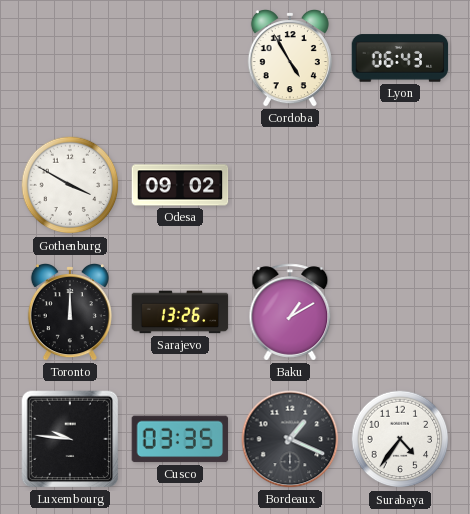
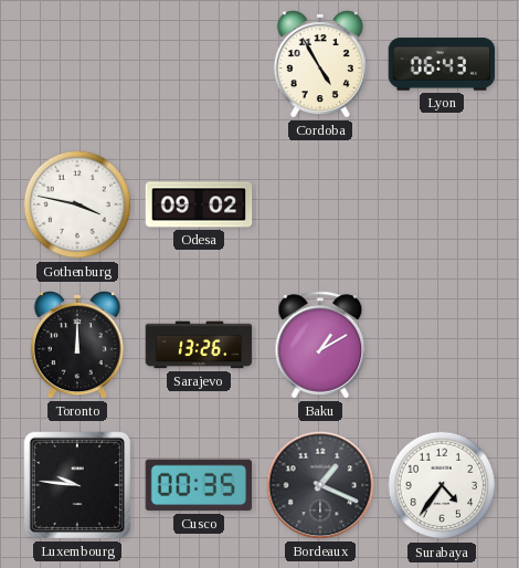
Gothenburg: 3:50 -> 3:47 (77, 204)
Cusco: 03:35 -> 00:35 (199, 485)
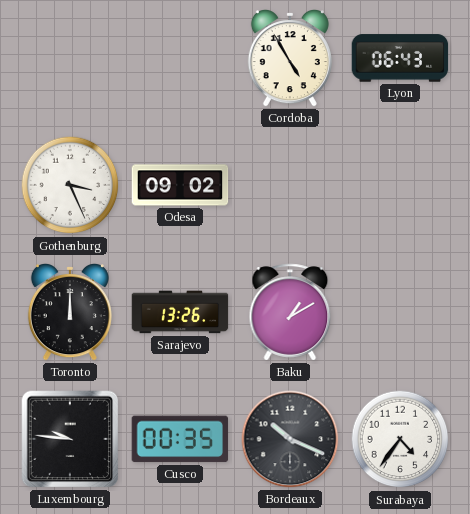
Gothenburg: 3:47 -> 3:26 (70, 185)
Bordeaux: 1:19 -> 10:19 (290, 439)
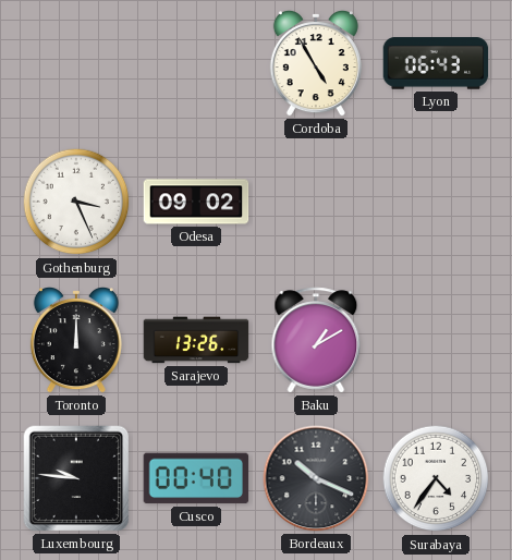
Cusco: 00:35 -> 00:40 (196, 478)
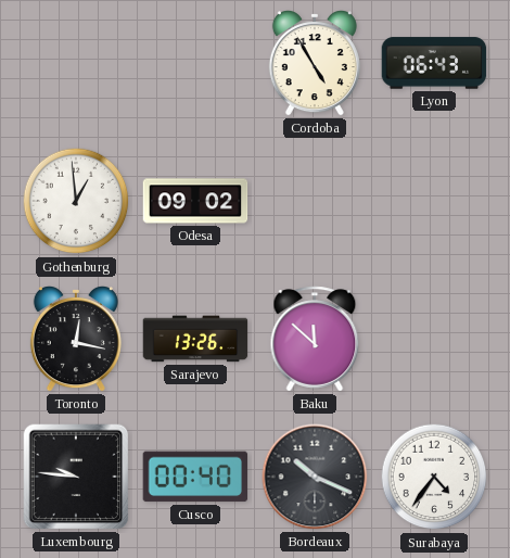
Gothenburg: 3:26 -> 12:59 (76, 201)
Toronto: 12:00 -> 12:17 (76, 340)
Baku: 1:10 -> 11:52 (315, 339)
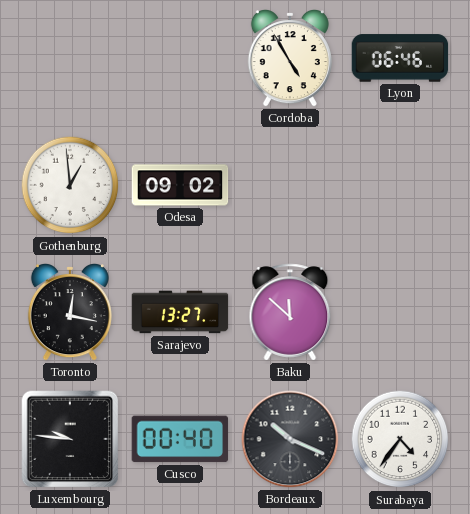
Lyon: 06:43 -> 06:46 (400, 58)
Sarajevo: 13:26 -> 13:27 (180, 312)
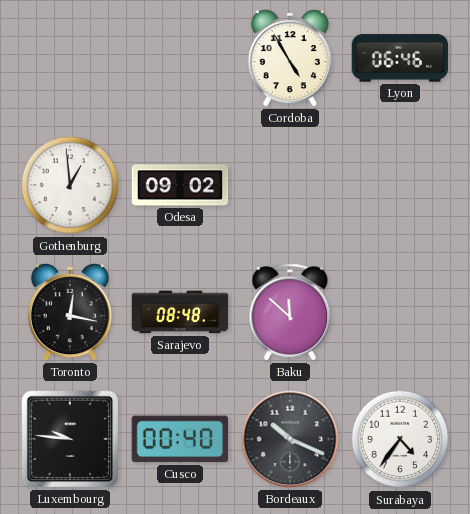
Sarajevo: 13:27 -> 08:48 (180, 312)
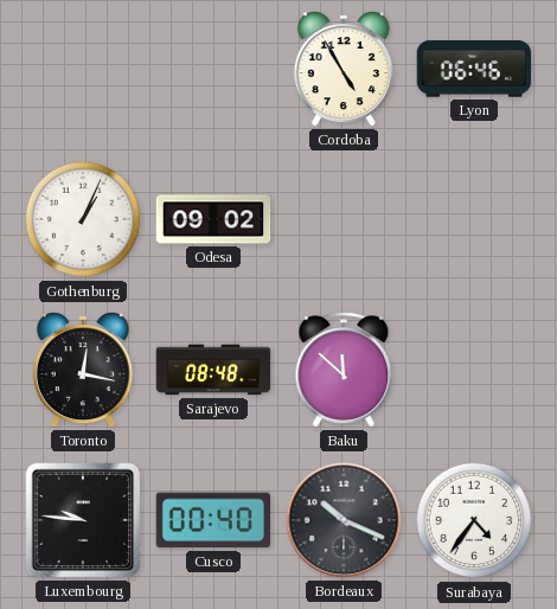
Gothenburg: 12:59 -> 1:04 (83, 219)
